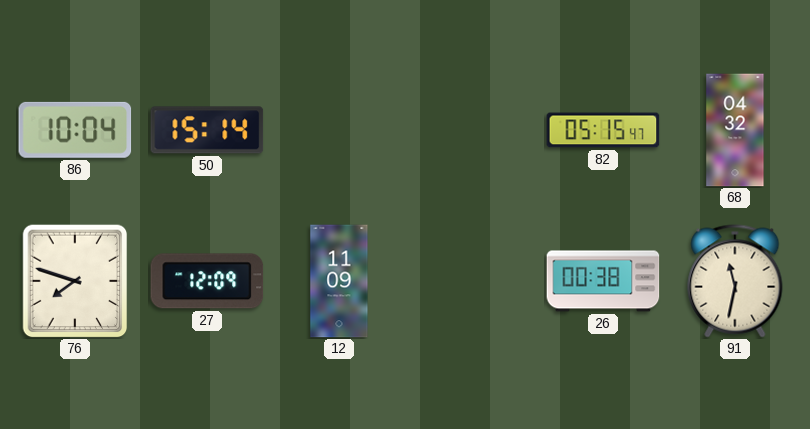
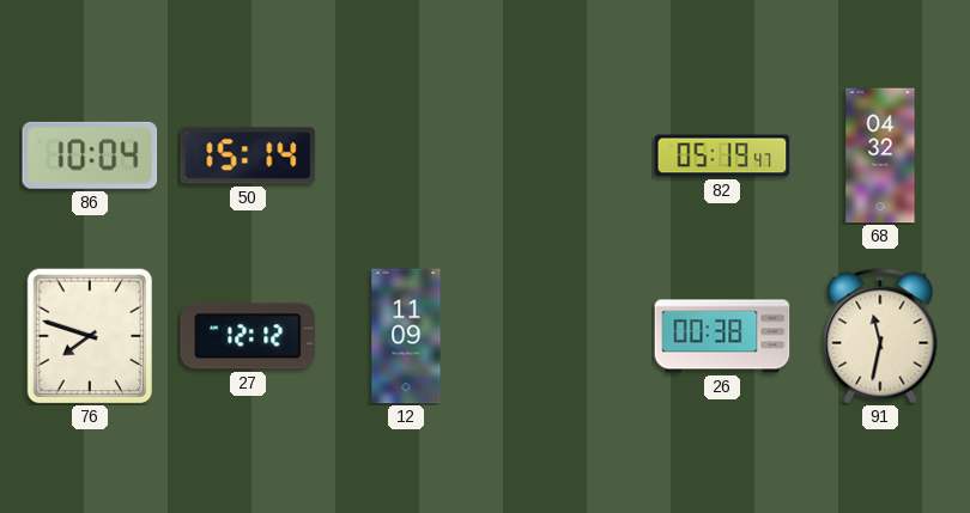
82: 05:15 -> 05:19 (722, 155)
27: 12:09 -> 12:12 (248, 336)
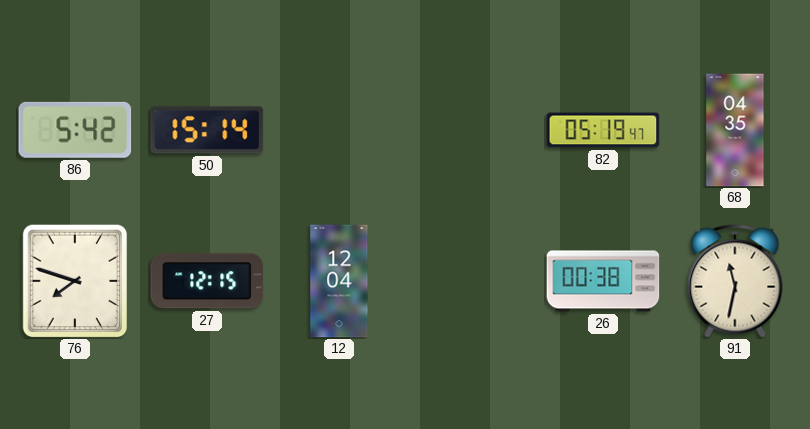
86: 10:04 -> 5:42 (75, 130)
68: 04:32 -> 04:35 (735, 130)
27: 12:12 -> 12:15 (207, 281)
12: 11:09 -> 12:04 (339, 281)
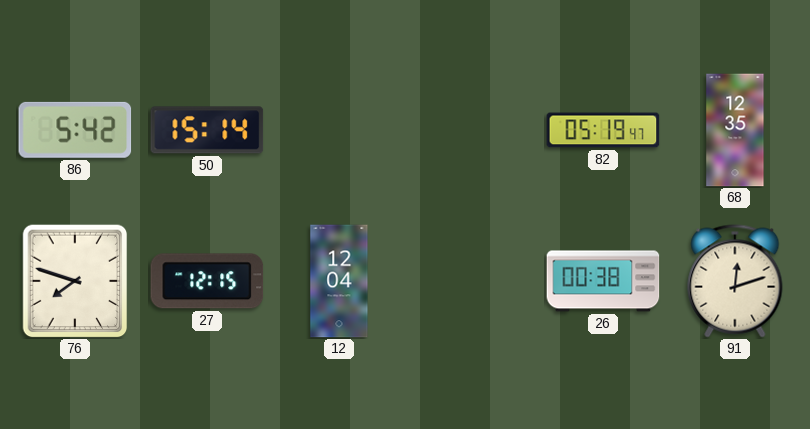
68: 04:35 -> 12:35 (735, 130)
91: 11:32 -> 12:12 (735, 281)
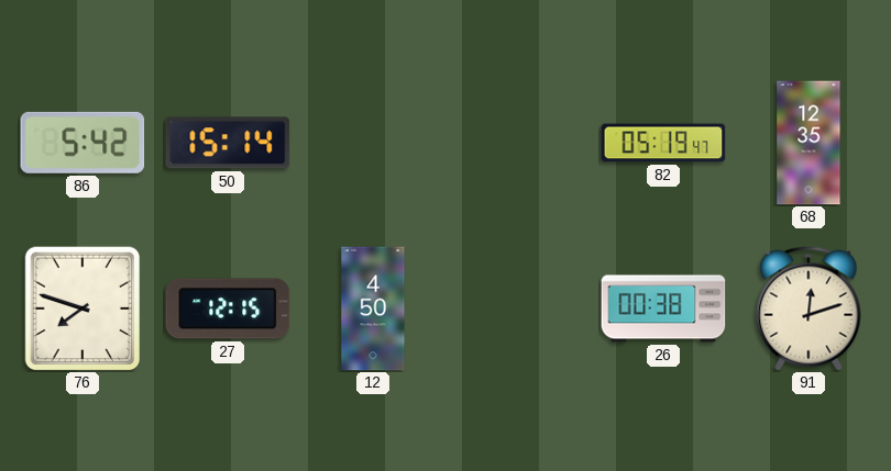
12: 12:04 -> 4:50 (373, 309)
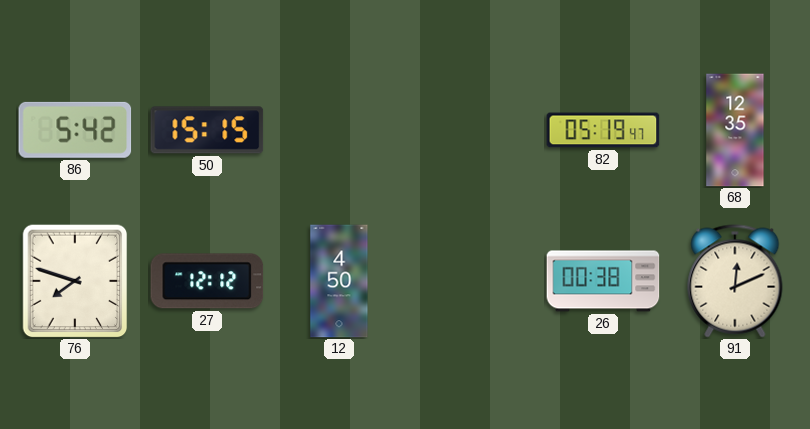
50: 15:14 -> 15:15 (207, 130)
27: 12:15 -> 12:12 (207, 281)
91: 12:12 -> 12:11 (735, 281)
